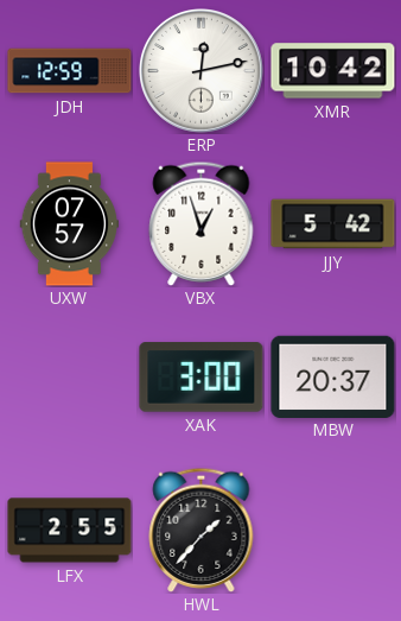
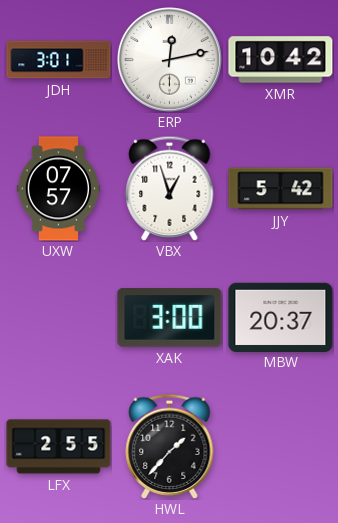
JDH: 12:59 -> 3:01 (59, 60)
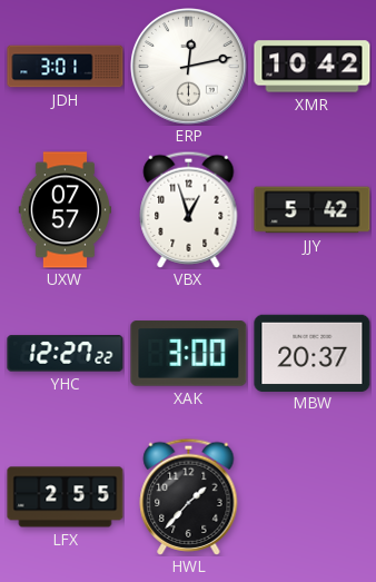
YHC: none -> 12:27 (66, 354)
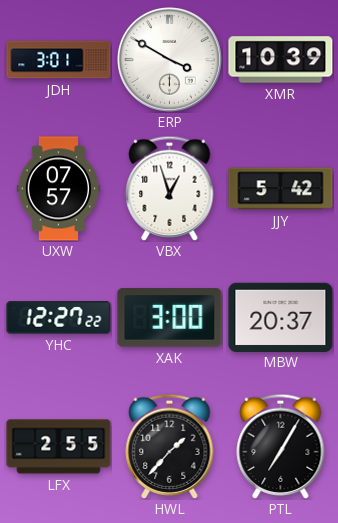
ERP: 12:13 -> 3:50 (170, 60)
XMR: 10:42 -> 10:39 (281, 60)
PTL: none -> 7:05 (281, 446)
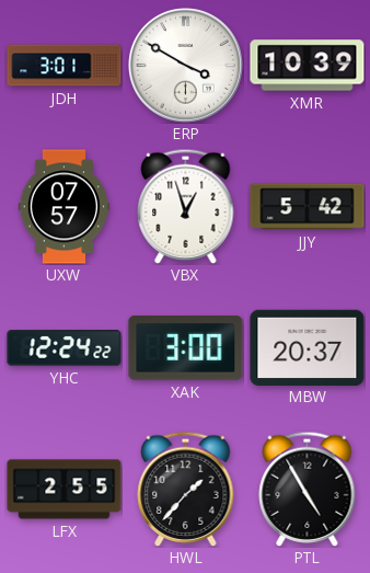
YHC: 12:27 -> 12:24 (65, 348)
PTL: 7:05 -> 4:55 (308, 489)
